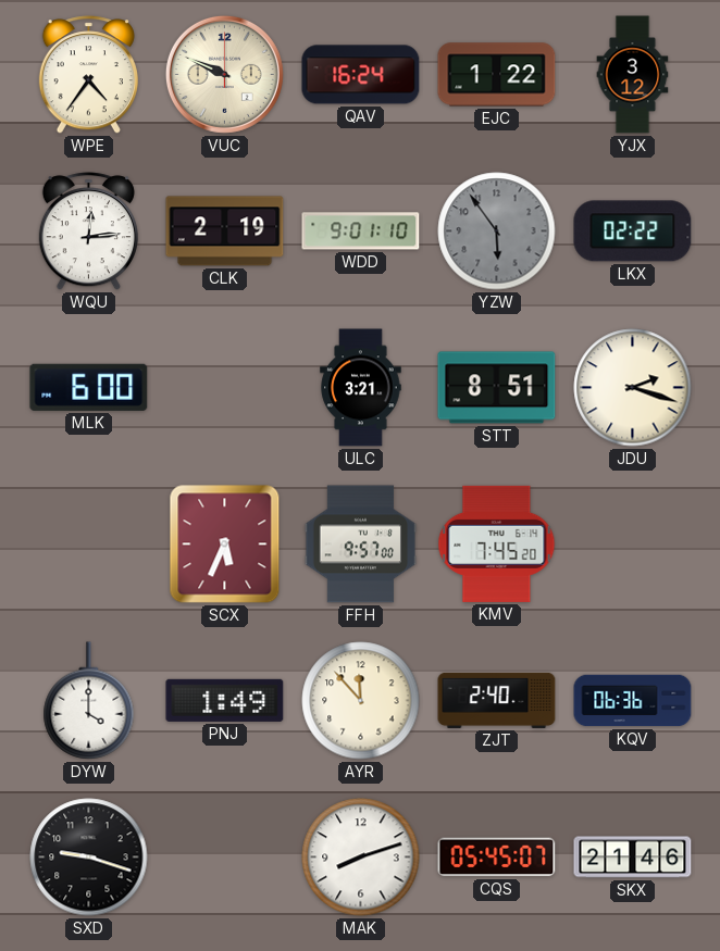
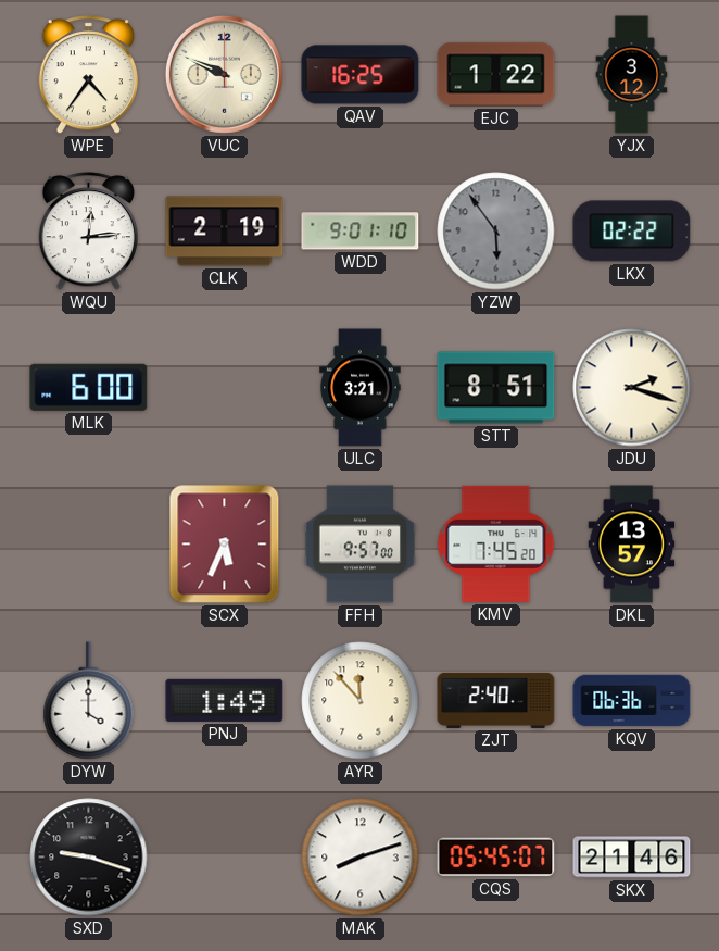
QAV: 16:24 -> 16:25 (361, 75)
DKL: none -> 13:57 (632, 545)
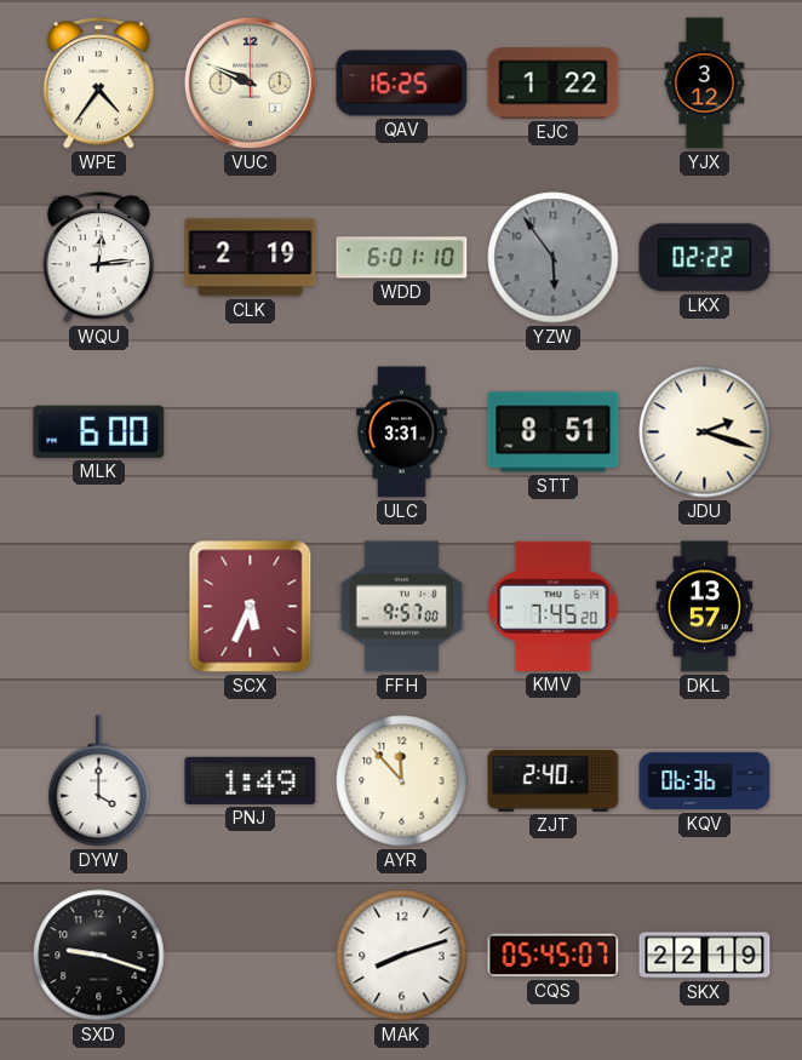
WDD: 9:01 -> 6:01 (402, 258)
ULC: 3:21 -> 3:31 (402, 432)
SKX: 21:46 -> 22:19 (705, 956)
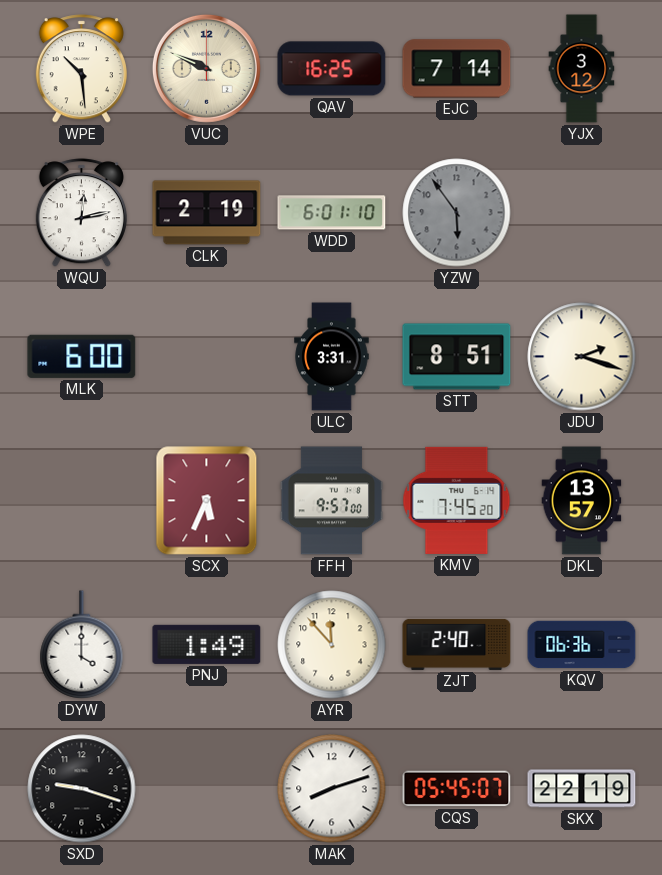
WPE: 4:36 -> 10:29 (81, 69)
EJC: 1:22 -> 7:14 (457, 69)
WQU: 12:14 -> 12:13 (81, 213)
LKX: 02:22 -> none (705, 258)
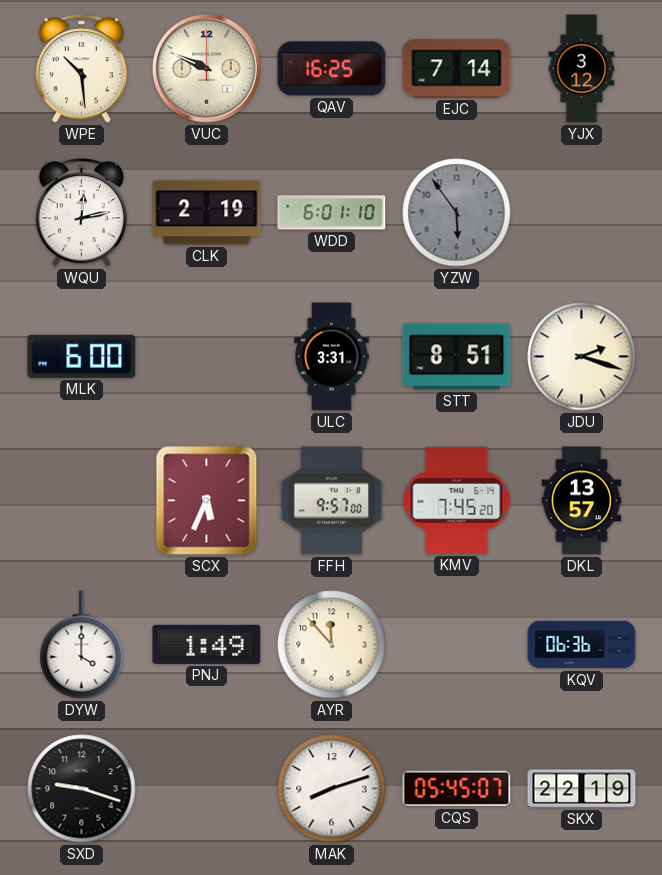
ZJT: 2:40 -> none (457, 644)
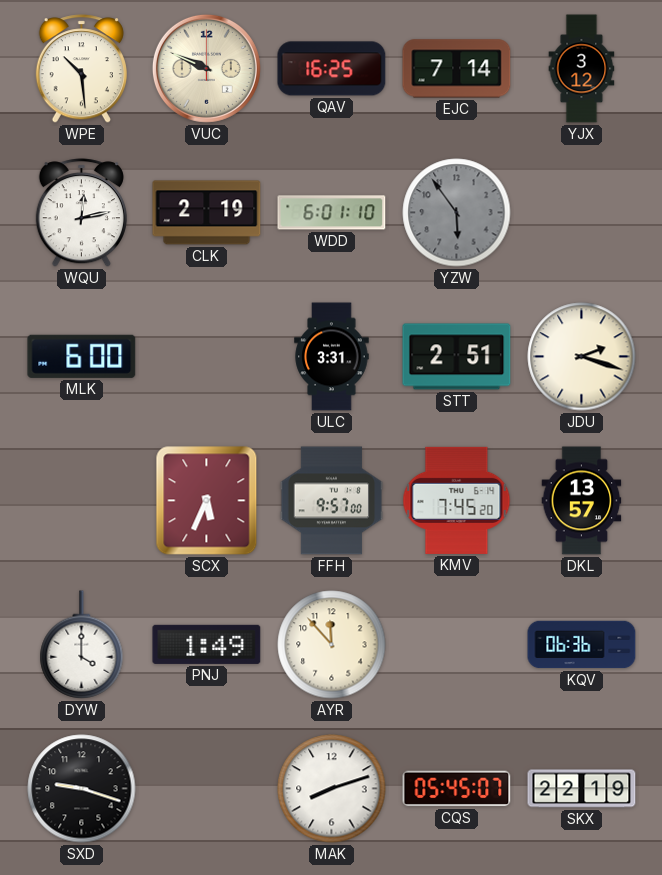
STT: 8:51 -> 2:51 (457, 357)
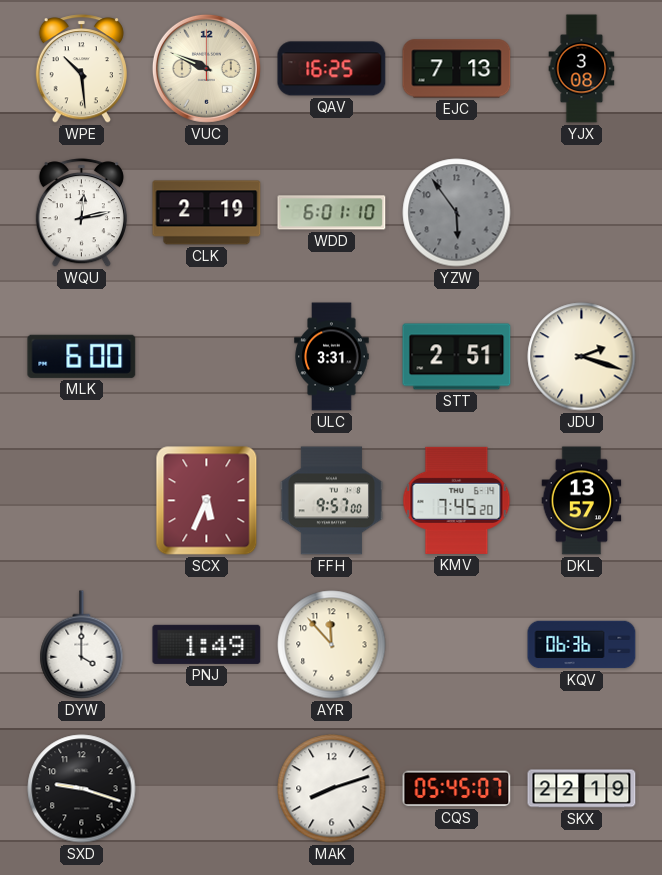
EJC: 7:14 -> 7:13 (457, 69)
YJX: 3:12 -> 3:08 (582, 69)
